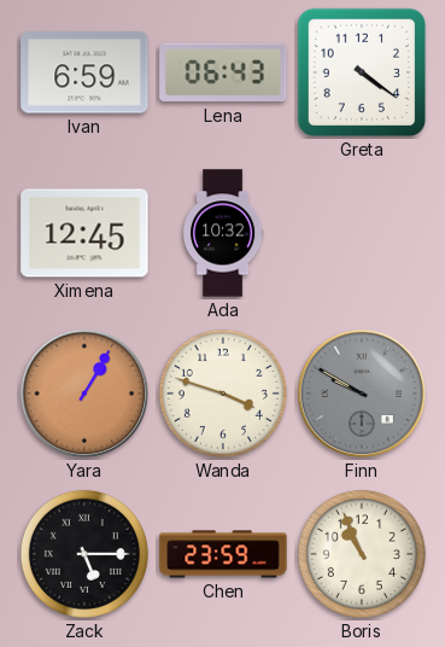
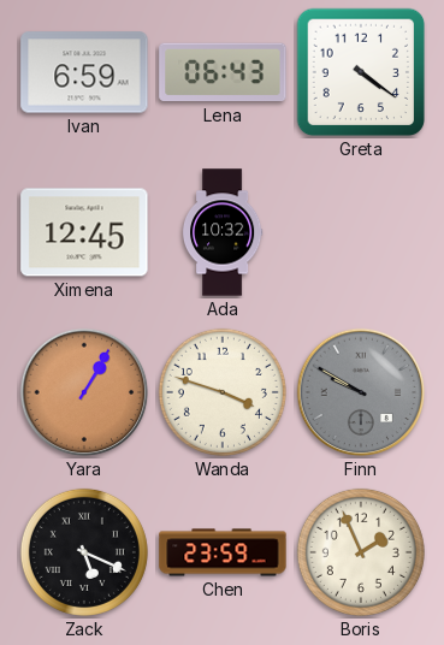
Zack: 5:15 -> 5:19 (84, 552)
Boris: 10:56 -> 1:56 (361, 552)
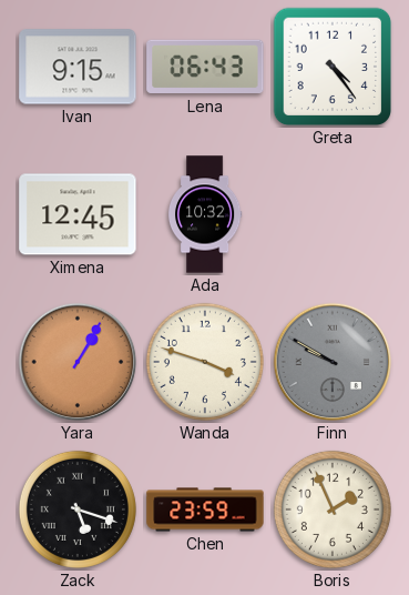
Ivan: 6:59 -> 9:15 (78, 67)
Greta: 4:21 -> 4:24 (333, 67)
Zack: 5:19 -> 5:18 (78, 510)
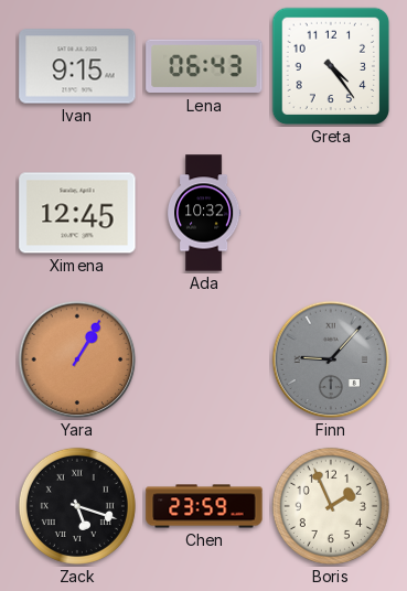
Wanda: 3:48 -> none (205, 362)
Finn: 9:50 -> 9:07 (331, 359)
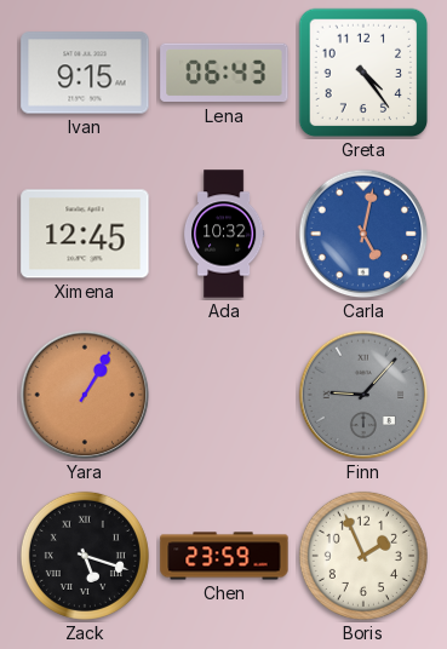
Carla: none -> 5:02 (363, 234)
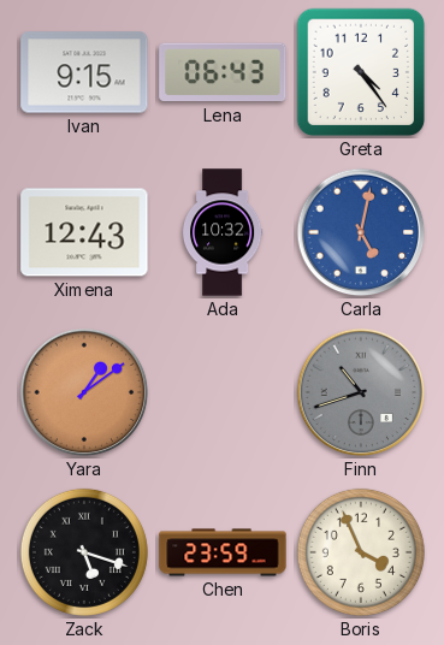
Ximena: 12:45 -> 12:43 (84, 232)
Yara: 1:05 -> 1:09 (84, 392)
Finn: 9:07 -> 10:42 (361, 392)
Boris: 1:56 -> 3:56 (361, 552)
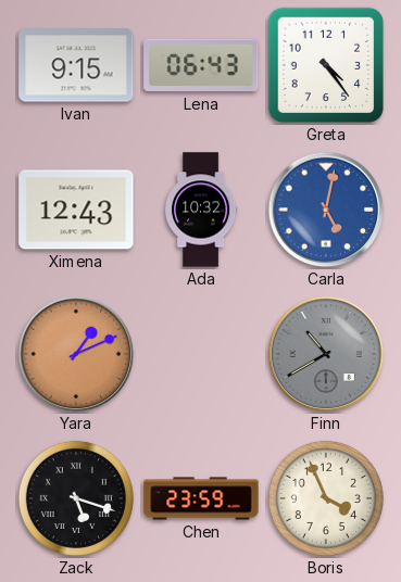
Yara: 1:09 -> 1:11 (76, 354)
Finn: 10:42 -> 10:40 (326, 354)
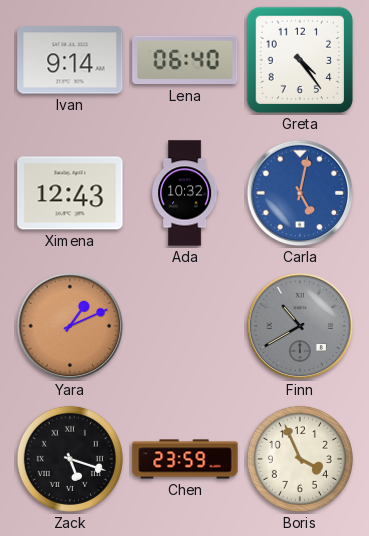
Ivan: 9:15 -> 9:14 (70, 60)
Lena: 06:43 -> 06:40 (185, 60)
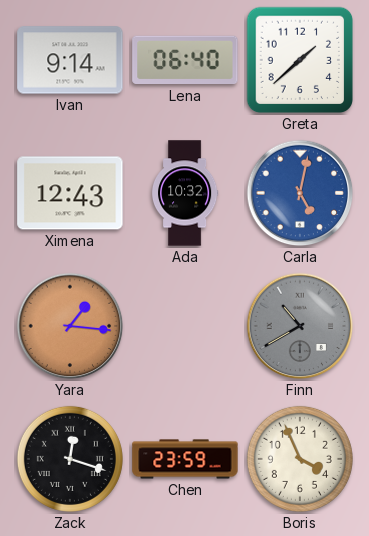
Greta: 4:24 -> 1:38 (300, 60)
Yara: 1:11 -> 1:16 (70, 326)
Zack: 5:18 -> 12:18 (70, 459)
